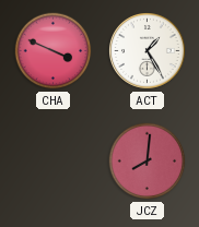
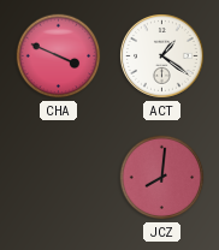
ACT: 1:25 -> 1:21 (162, 56)
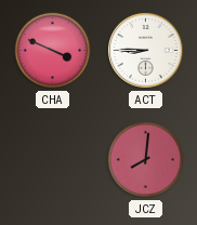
ACT: 1:21 -> 8:45 (146, 51)
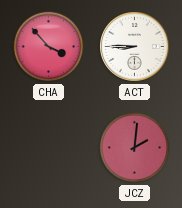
CHA: 3:49 -> 3:53 (49, 47)
JCZ: 8:01 -> 2:01 (135, 148)
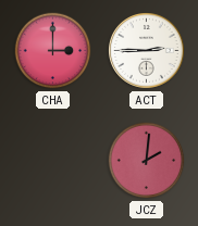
CHA: 3:53 -> 3:00 (53, 51)
ACT: 8:45 -> 2:45 (147, 51)
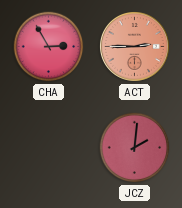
CHA: 3:00 -> 2:55 (49, 47)
ACT dial: white -> salmon (135, 47)
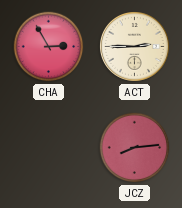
ACT dial: salmon -> cream (135, 47)
JCZ: 2:01 -> 8:14 (135, 148)
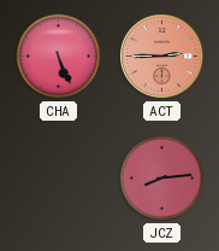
CHA: 2:55 -> 5:26 (59, 57)
ACT dial: cream -> salmon (162, 57)
